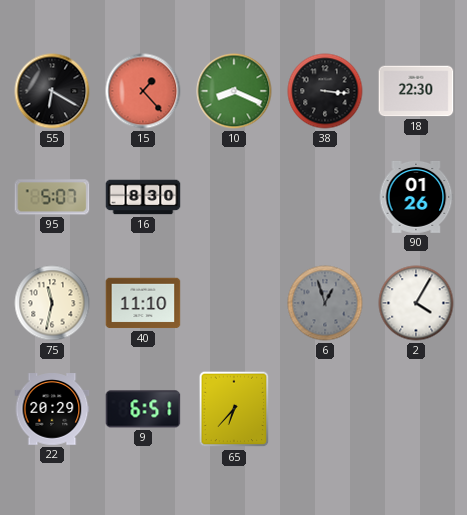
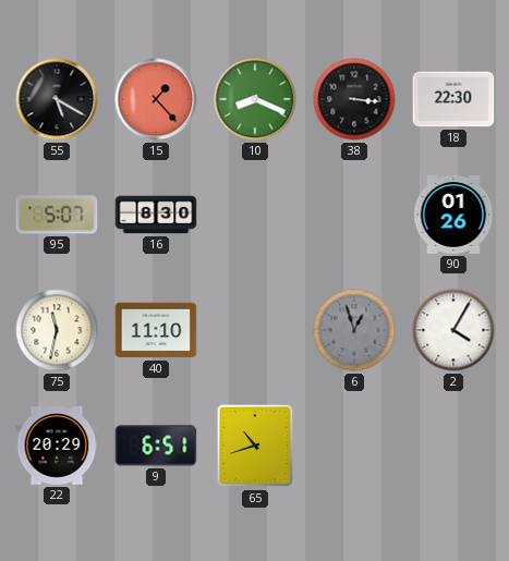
55: 6:20 -> 5:20 (57, 99)
65: 6:37 -> 10:42 (255, 446)
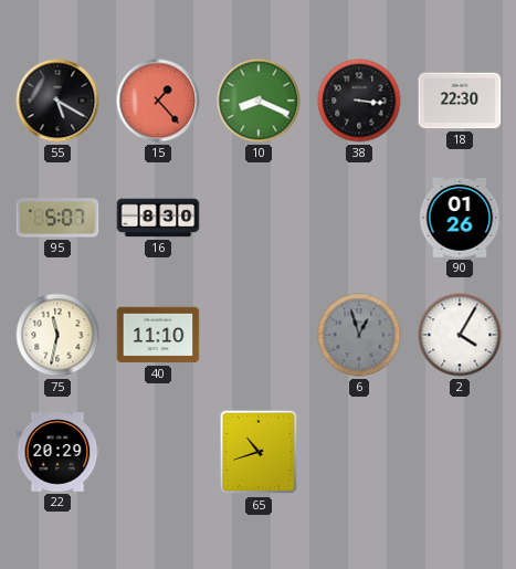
9: 6:51 -> none (156, 446)
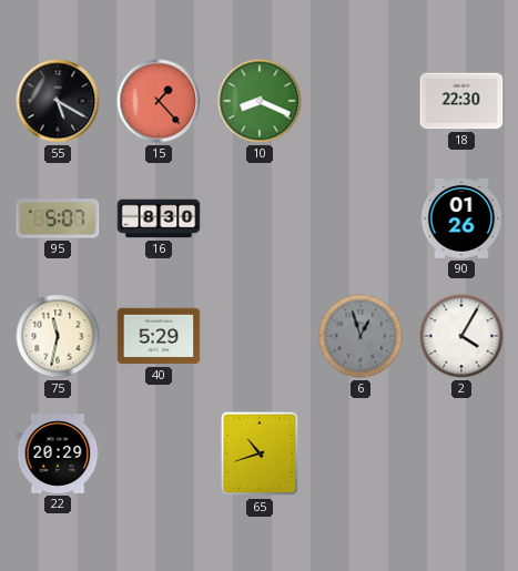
38: 3:16 -> none (359, 101)
40: 11:10 -> 5:29 (159, 336)
